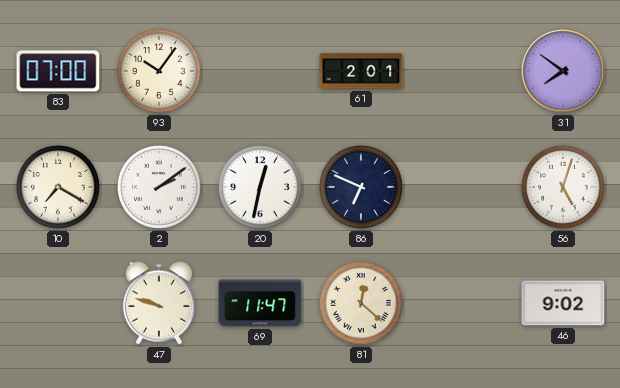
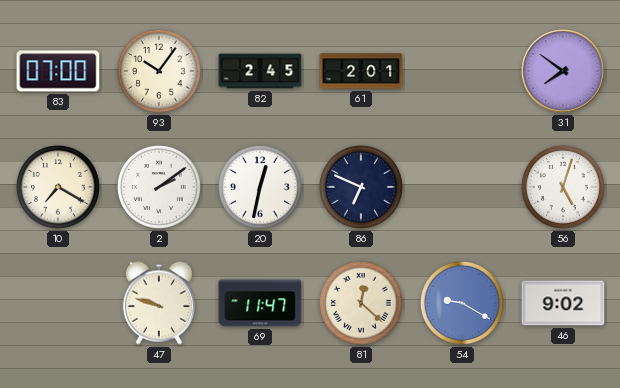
82: none -> 2:45 (260, 71)
54: none -> 9:20 (463, 304)
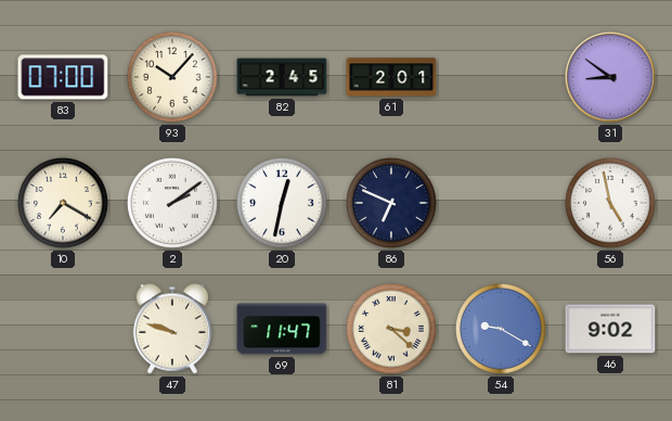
93: 10:06 -> 10:07 (173, 78)
31: 7:51 -> 8:51 (610, 77)
56: 5:03 -> 4:58 (611, 204)
81: 12:22 -> 3:22 (392, 330)
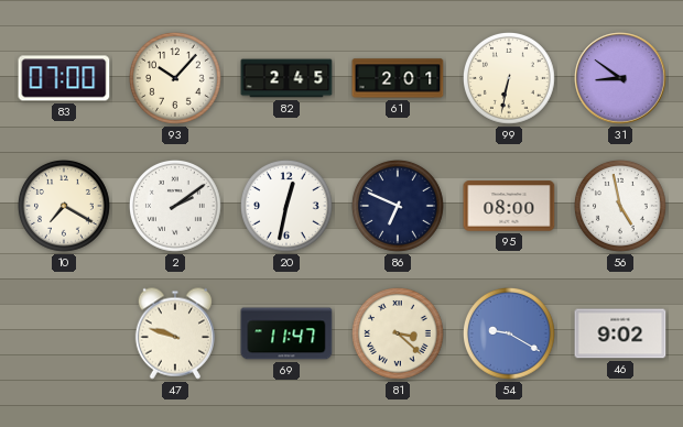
99: none -> 6:32 (510, 79)
95: none -> 08:00 (509, 206)
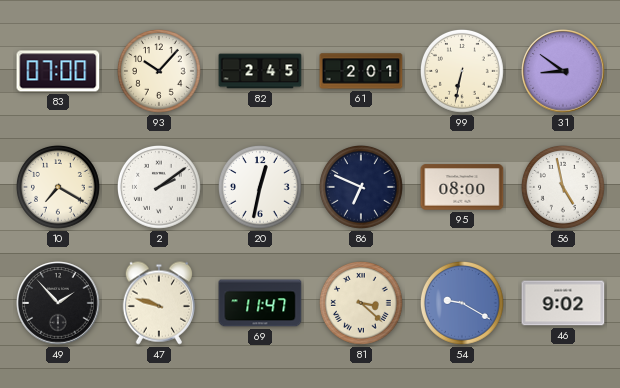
49: none -> 1:53 (58, 303)
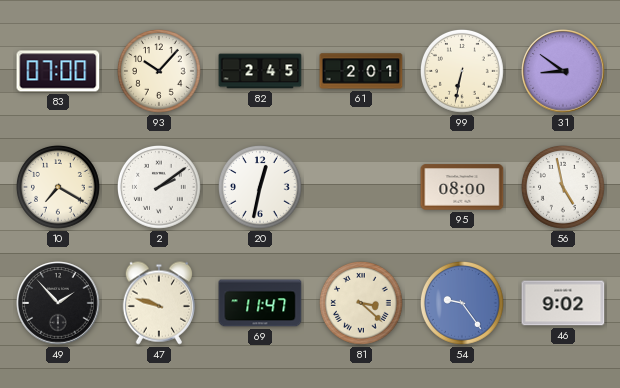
86: 6:49 -> none (362, 188)
54: 9:20 -> 9:24 (463, 304)
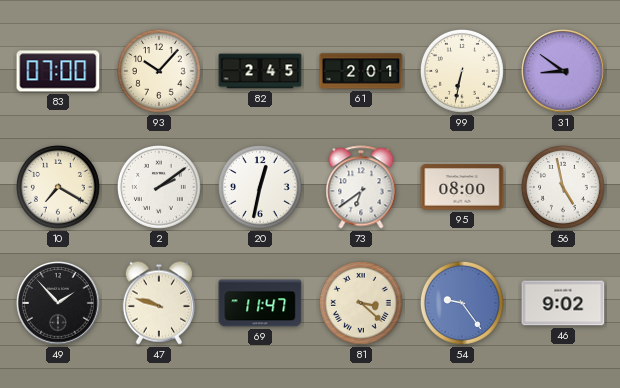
73: none -> 6:39 (361, 187)
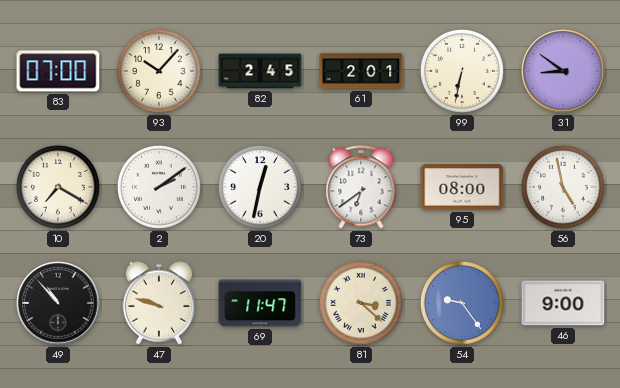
49: 1:53 -> 10:53 (58, 303)
46: 9:02 -> 9:00 (563, 303)
